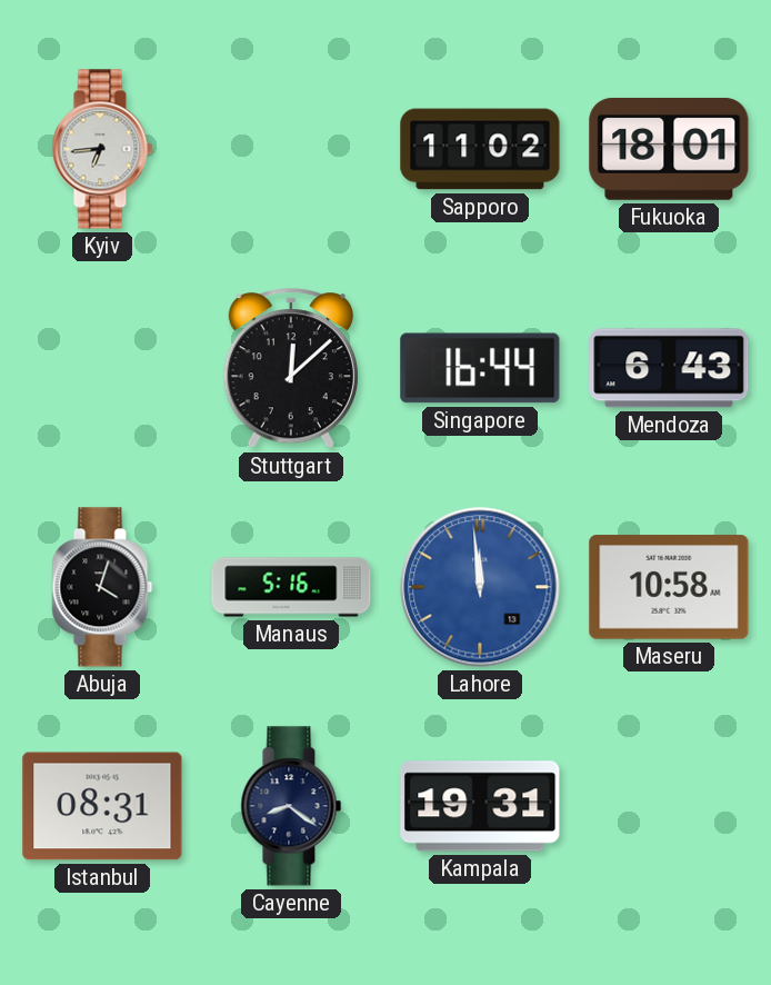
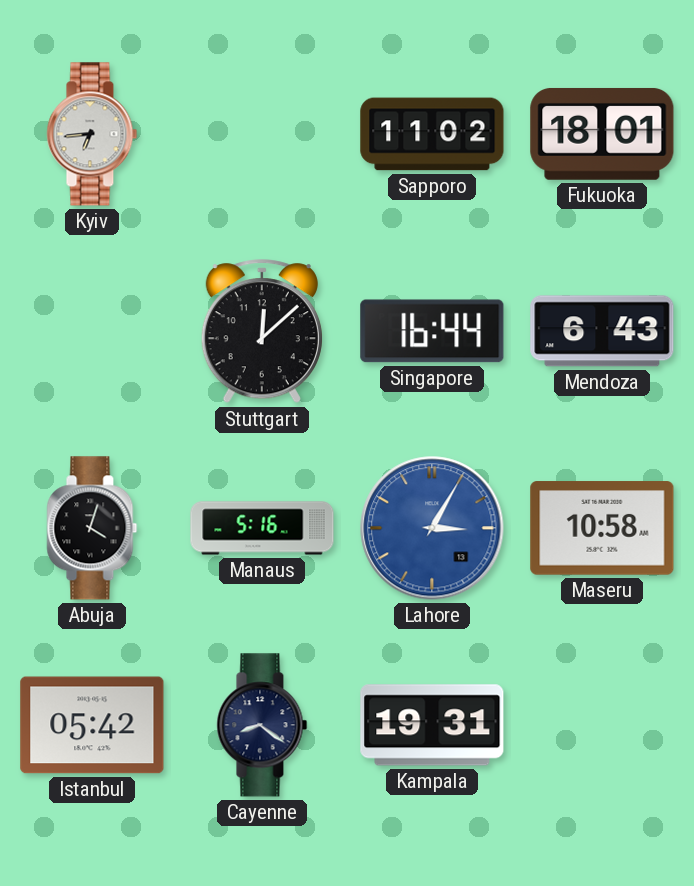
Lahore: 11:59 -> 3:05 (432, 528)
Istanbul: 08:31 -> 05:42 (92, 725)
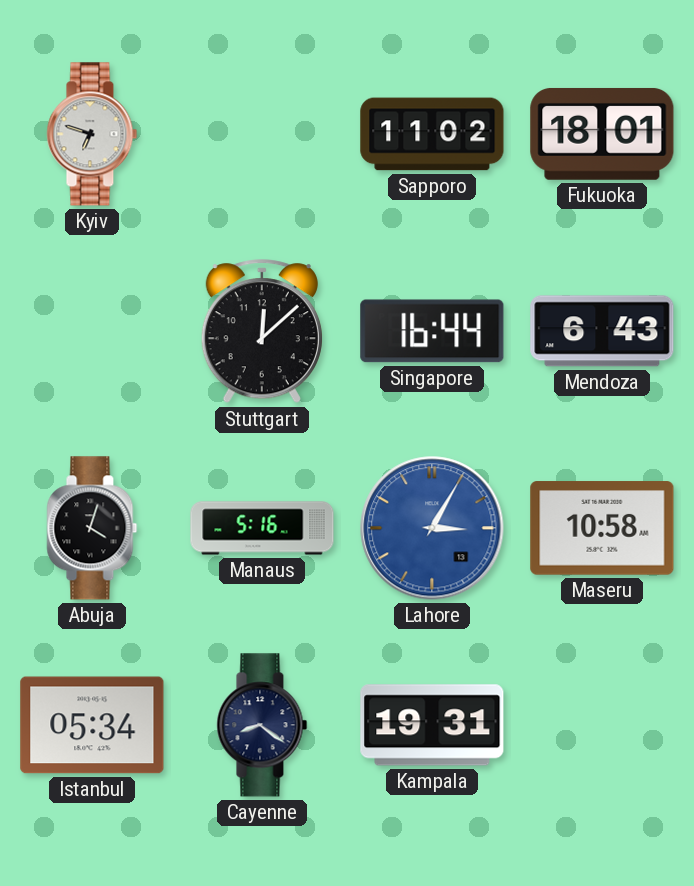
Kyiv: 6:44 -> 6:48 (92, 134)
Istanbul: 05:42 -> 05:34 (92, 725)
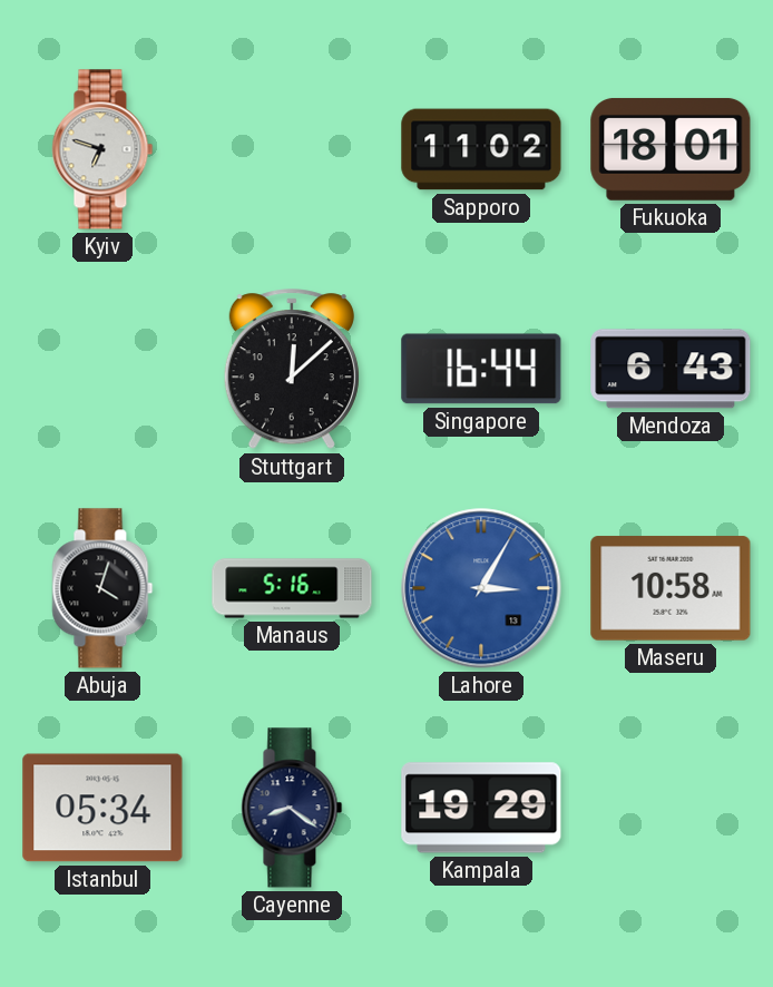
Kampala: 19:31 -> 19:29 (481, 808)
